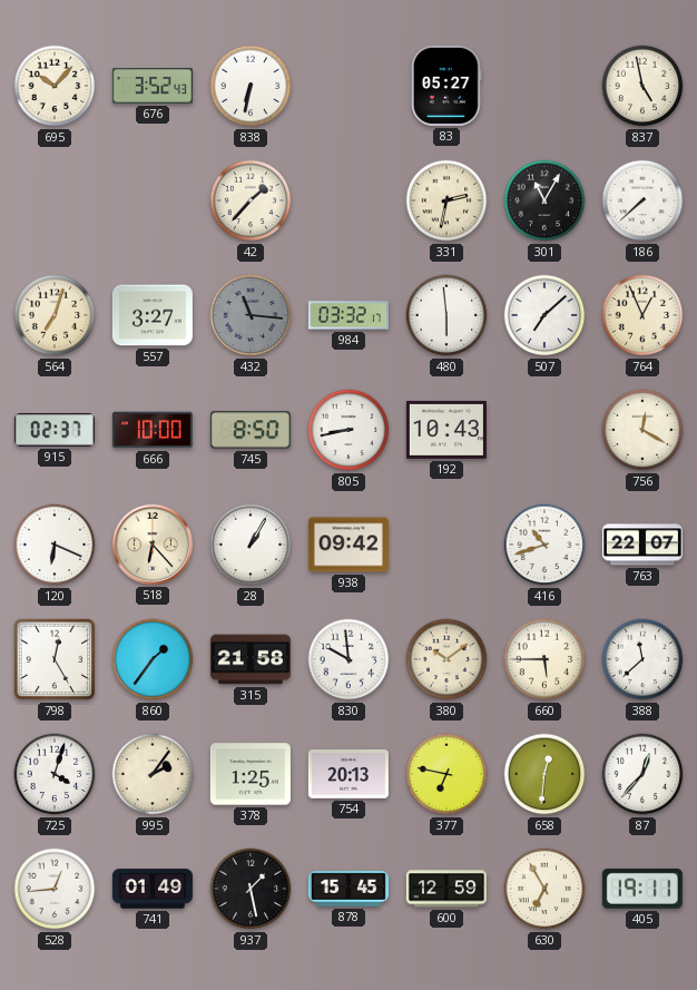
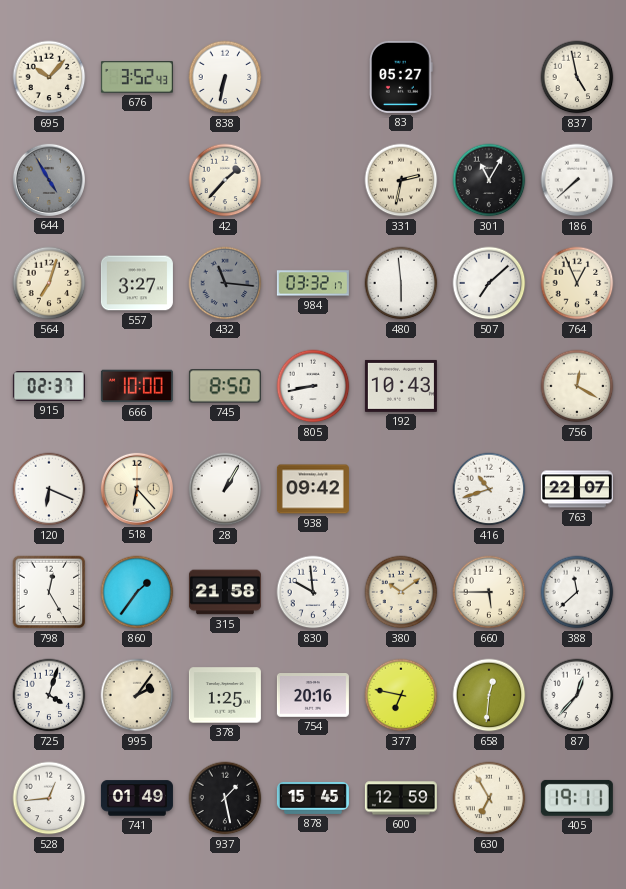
644: none -> 4:55 (49, 180)
754: 20:13 -> 20:16 (313, 695)
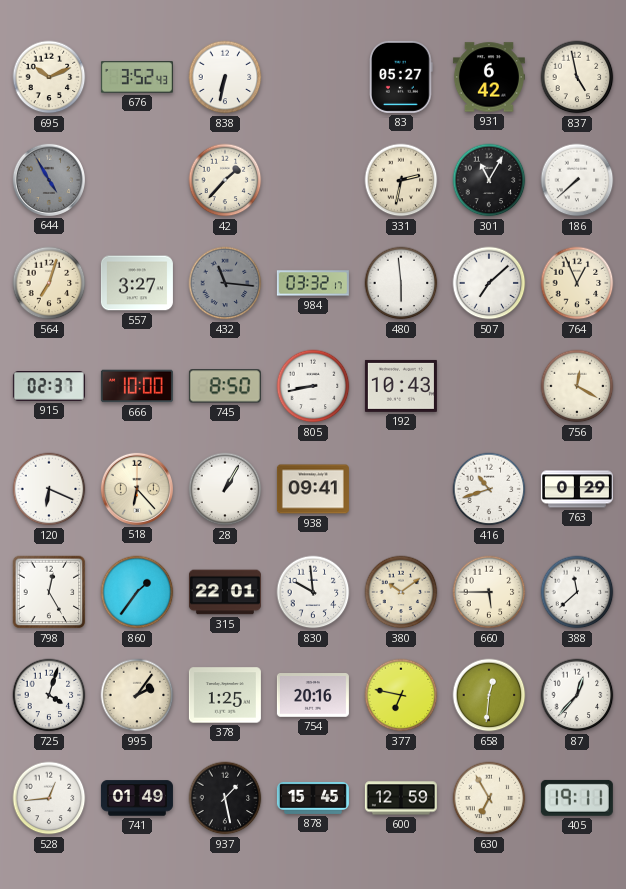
695: 10:07 -> 10:11 (49, 77)
931: none -> 6:42 (489, 77)
938: 09:42 -> 09:41 (313, 489)
763: 22:07 -> 0:29 (577, 489)
315: 21:58 -> 22:01 (225, 592)
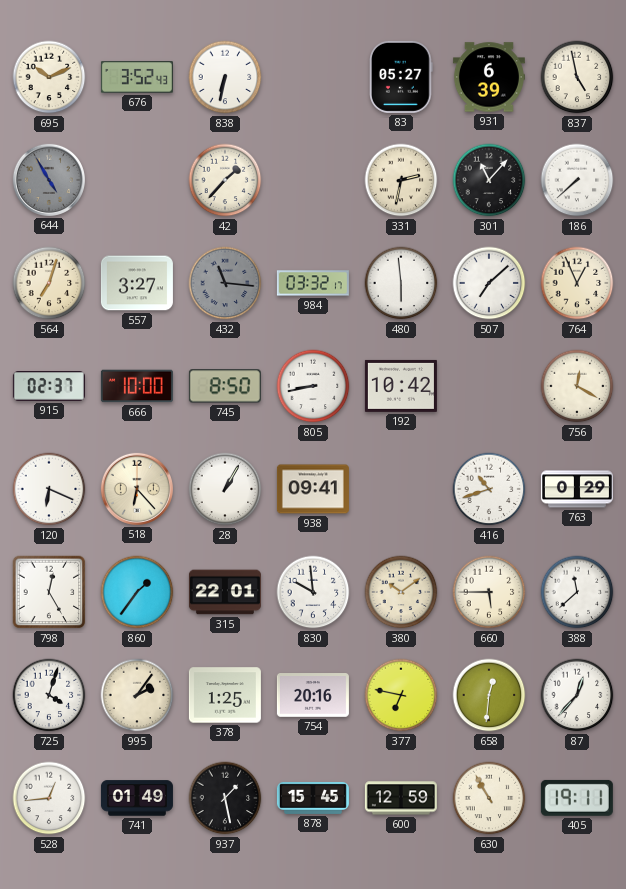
931: 6:42 -> 6:39 (489, 77)
301: 11:05 -> 11:07 (489, 180)
192: 10:43 -> 10:42 (401, 386)
630: 6:55 -> 10:55 (489, 798)
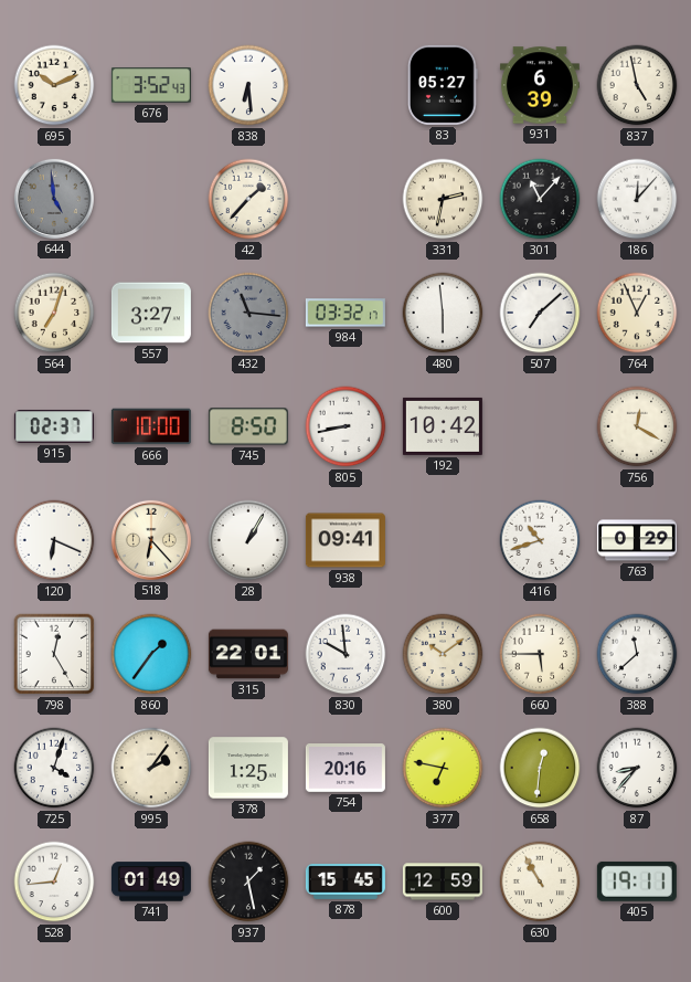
838: 6:32 -> 6:29 (248, 85)
644: 4:55 -> 4:59 (54, 199)
186: 7:38 -> 12:07 (637, 199)
87: 12:37 -> 8:37 (637, 768)
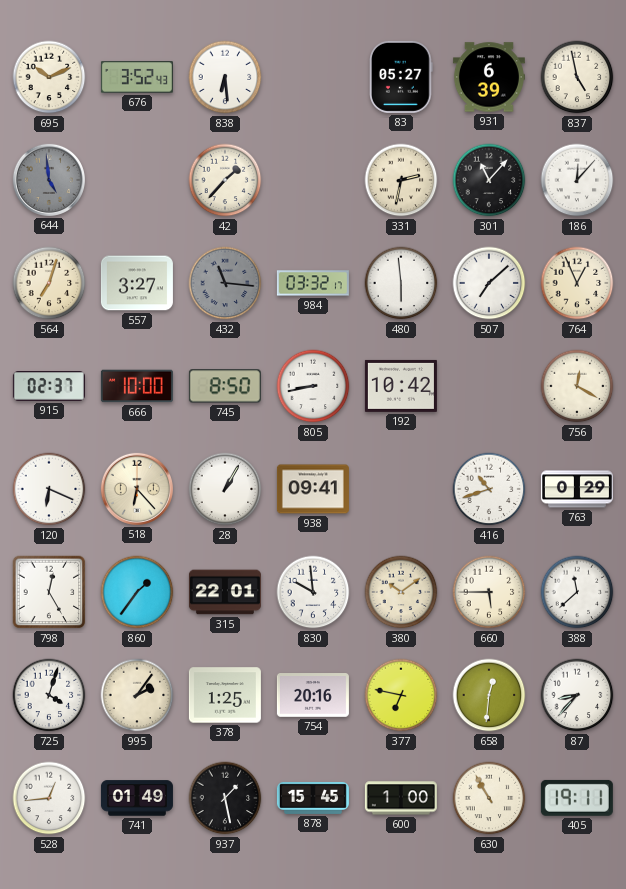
600: 12:59 -> 1:00 (401, 798)
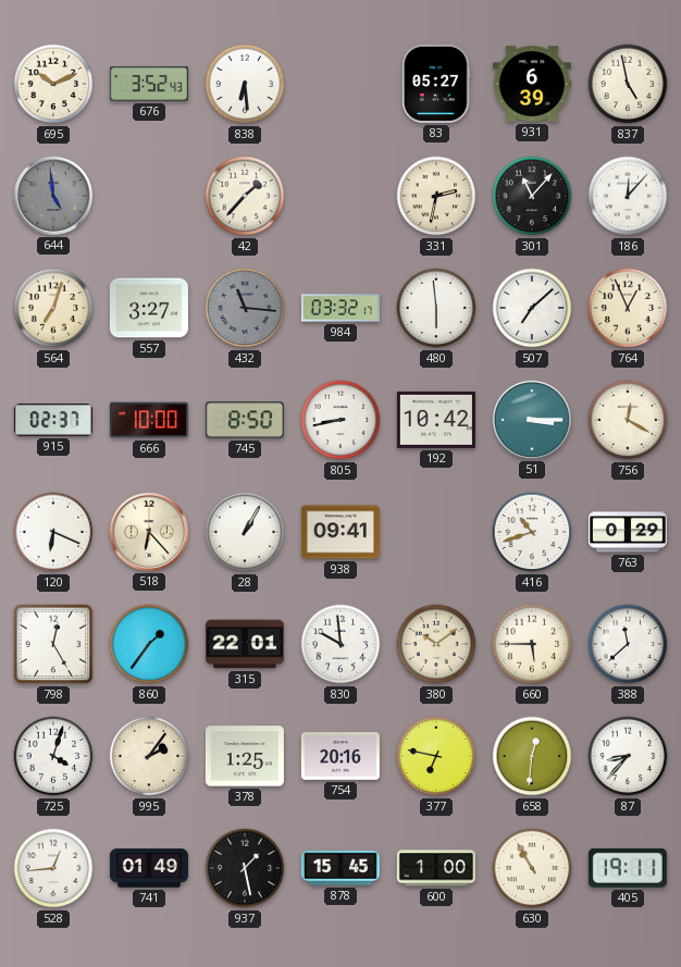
51: none -> 3:15 (532, 420)
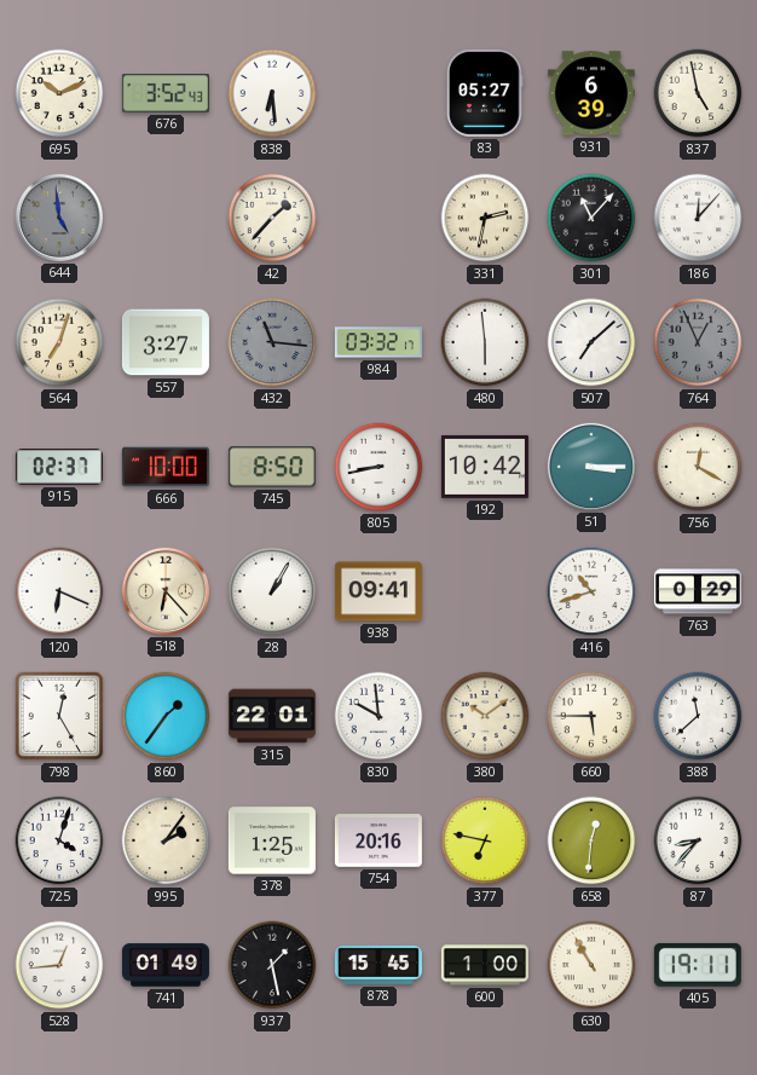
764 dial: cream -> grey (698, 342)
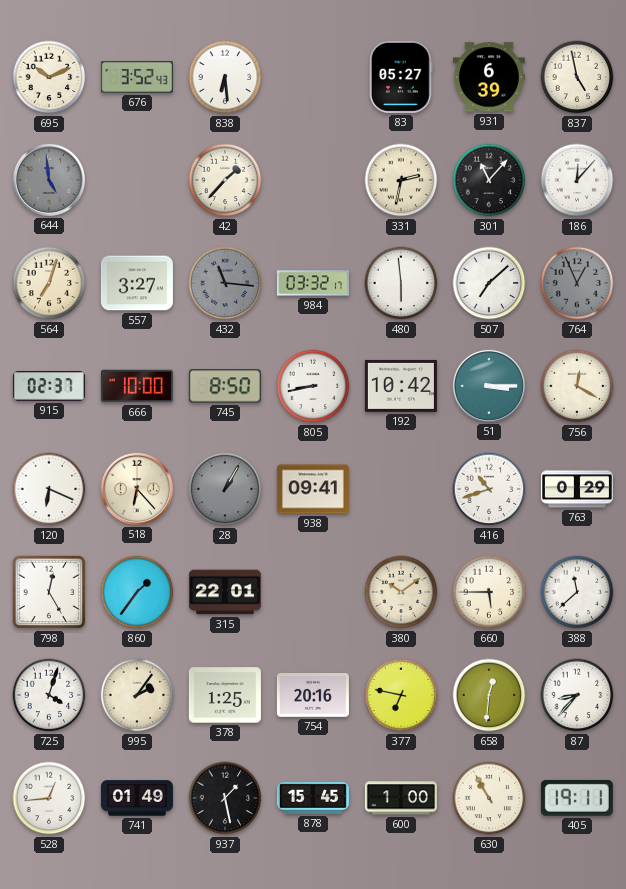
28 dial: white -> grey (225, 489)
830: 9:59 -> none (379, 716)
